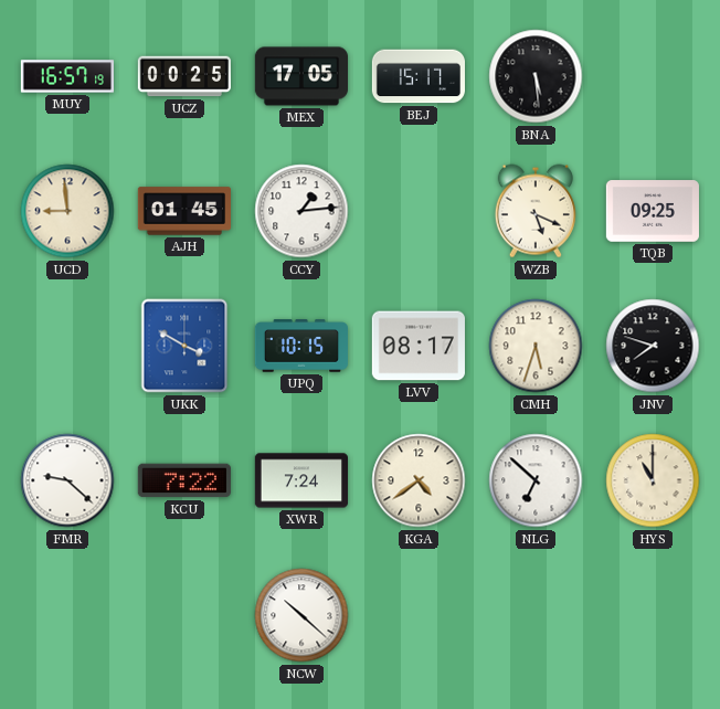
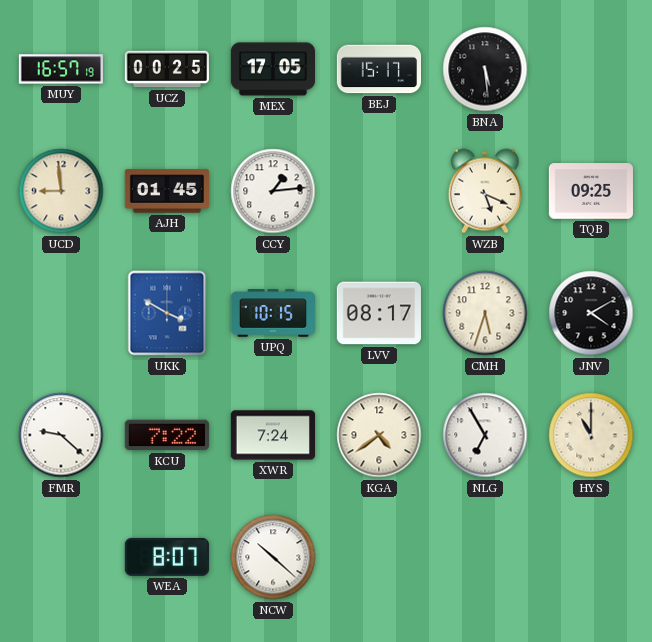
JNV: 7:48 -> 4:10 (591, 313)
NLG: 6:52 -> 6:55 (485, 435)
WEA: none -> 8:07 (167, 557)
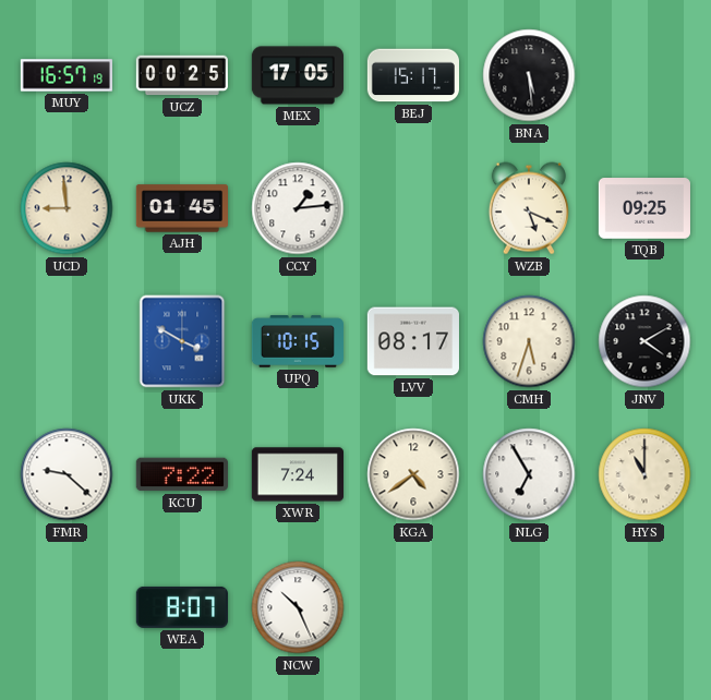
NCW: 10:22 -> 10:26 (298, 607)
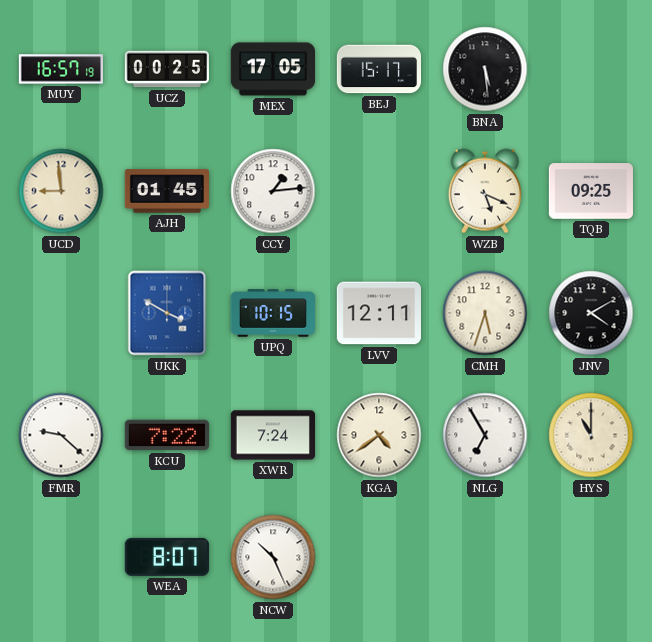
LVV: 08:17 -> 12:11 (379, 313)
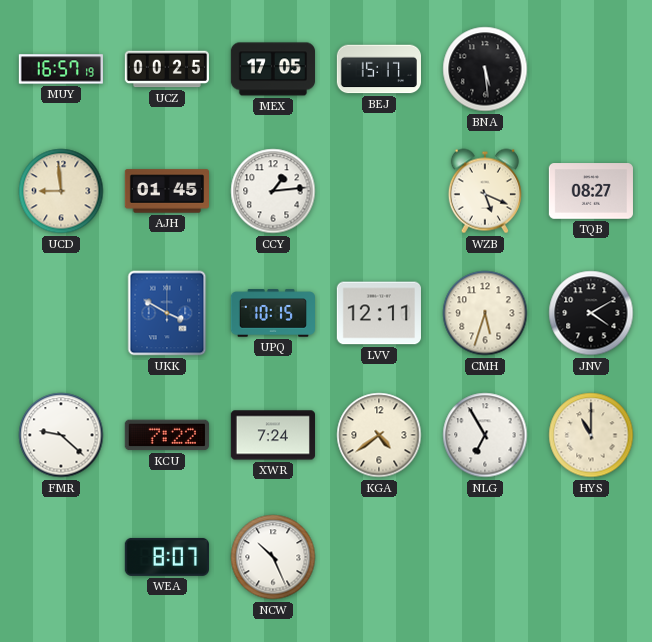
TQB: 09:25 -> 08:27 (591, 191)
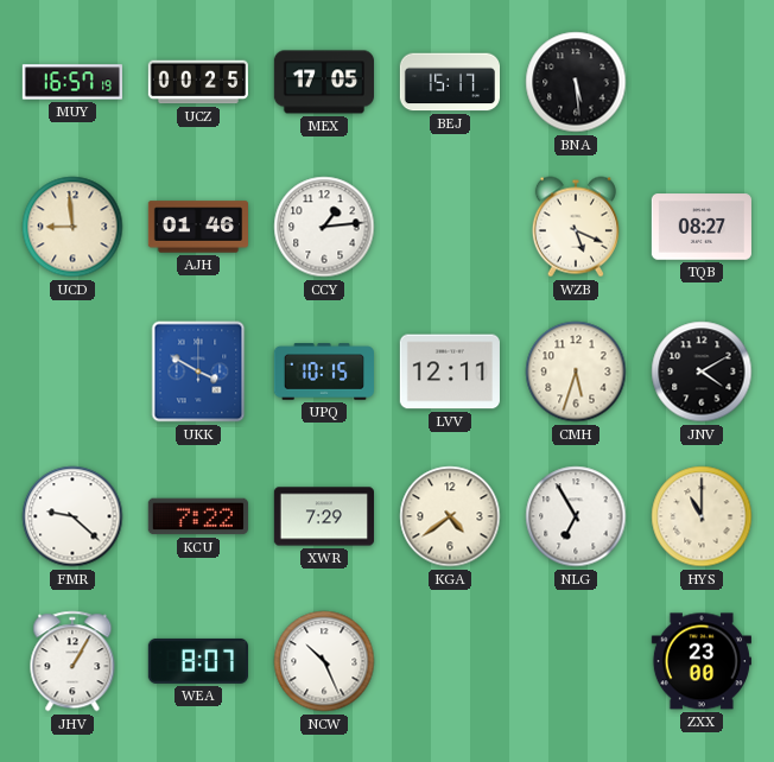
AJH: 01:45 -> 01:46 (197, 227)
XWR: 7:24 -> 7:29 (323, 516)
JHV: none -> 1:05 (72, 661)
ZXX: none -> 23:00 (702, 661)
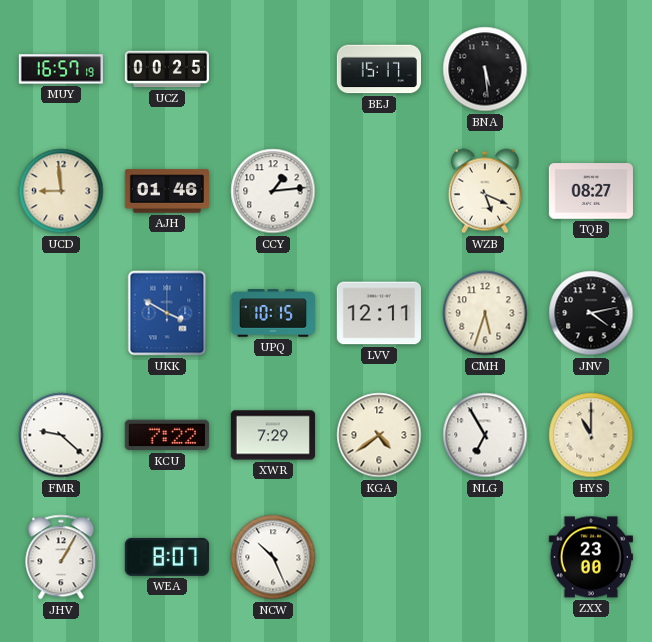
MEX: 17:05 -> none (323, 82)
JNV: 4:10 -> 4:13 (591, 313)
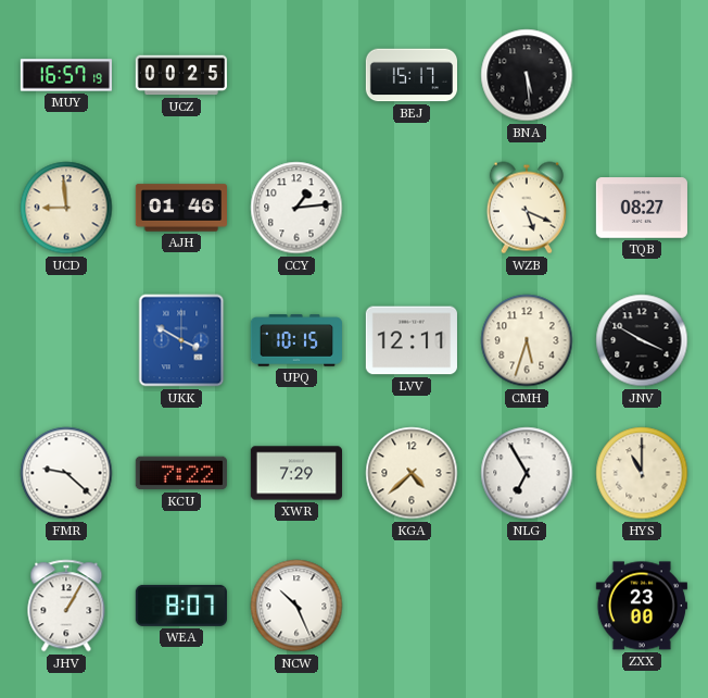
JNV: 4:13 -> 3:50 (642, 340)
KGA: 4:39 -> 4:38 (412, 473)
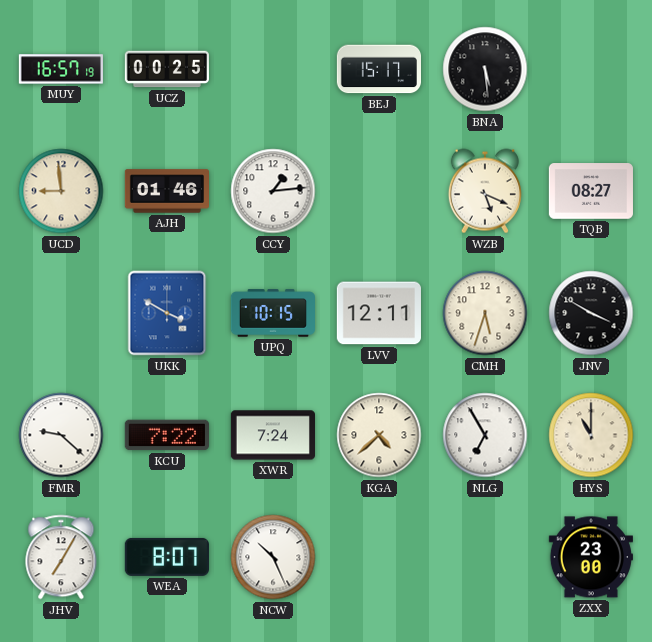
XWR: 7:29 -> 7:24 (272, 435)
JHV: 1:05 -> 7:05 (61, 557)
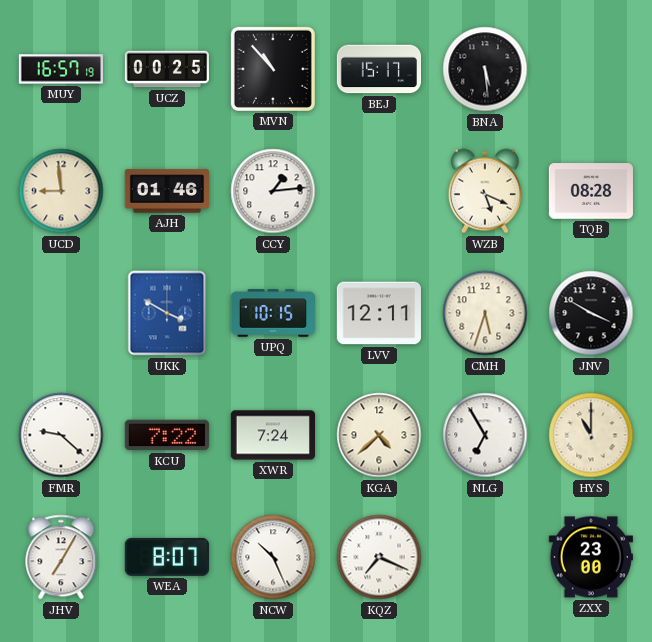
MVN: none -> 10:53 (273, 69)
TQB: 08:27 -> 08:28 (591, 191)
KQZ: none -> 7:19 (379, 557)
